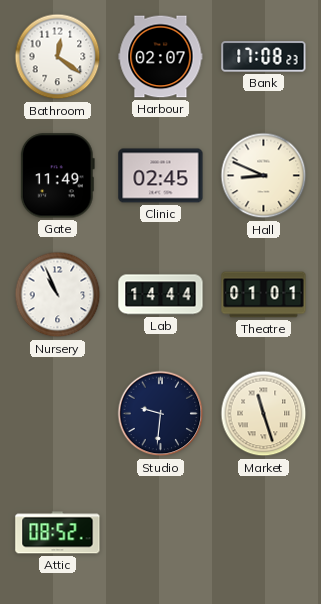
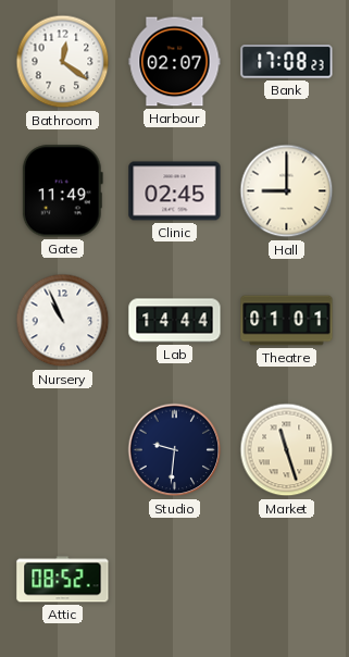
Hall: 8:49 -> 9:00 (287, 191)
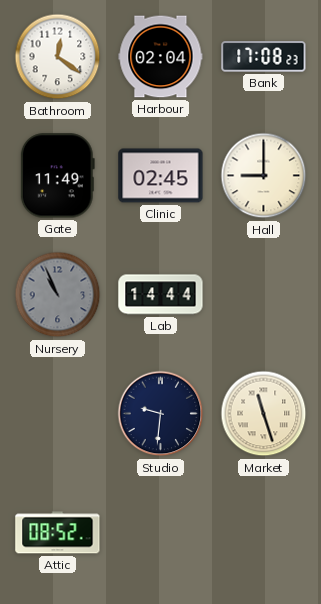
Harbour: 02:07 -> 02:04 (161, 57)
Nursery dial: white -> grey (58, 295)
Theatre: 01:01 -> none (287, 321)
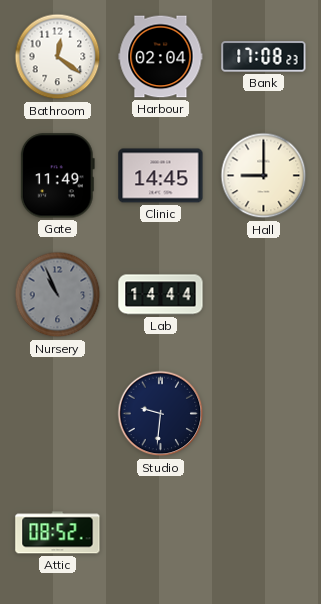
Clinic: 02:45 -> 14:45 (161, 176)
Market: 11:27 -> none (264, 414)
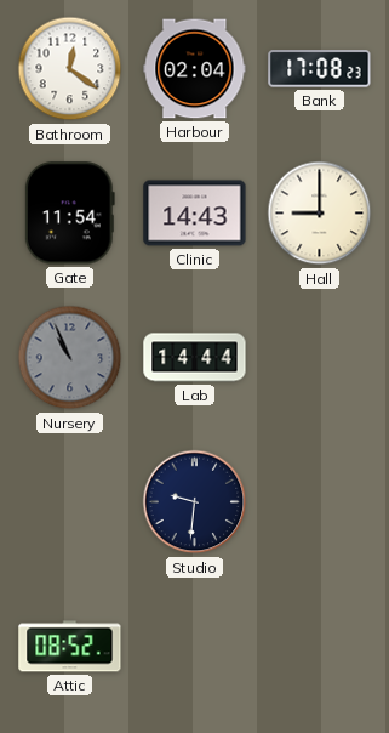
Gate: 11:49 -> 11:54 (69, 214)
Clinic: 14:45 -> 14:43 (195, 214)
